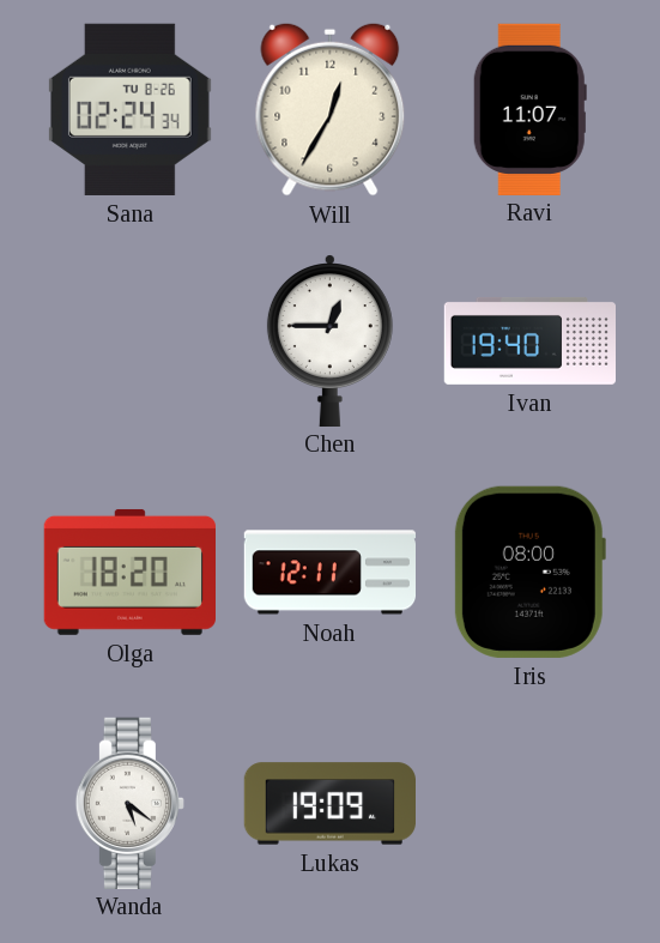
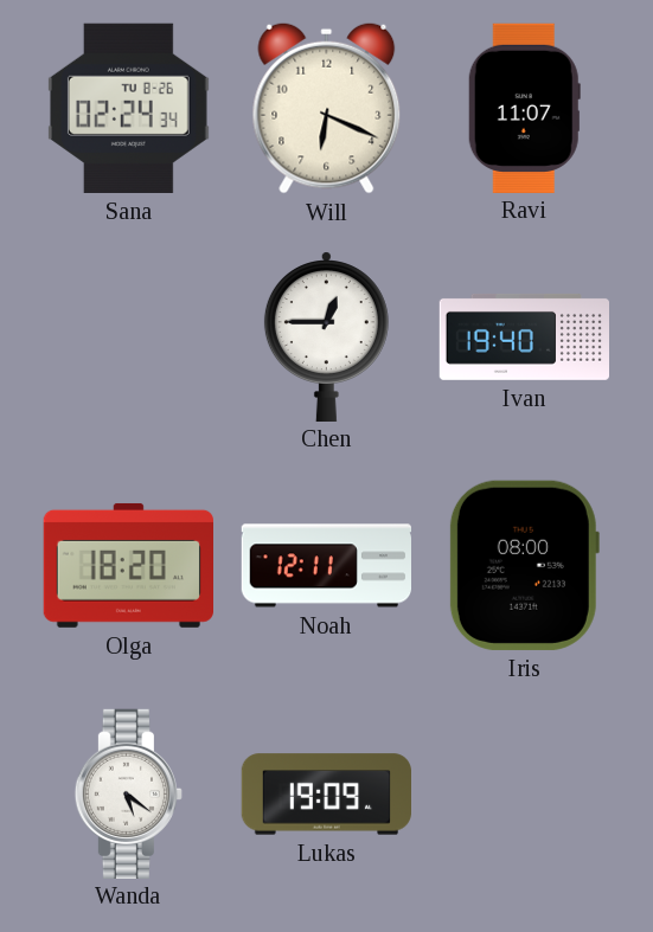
Will: 12:35 -> 6:19 (327, 108)
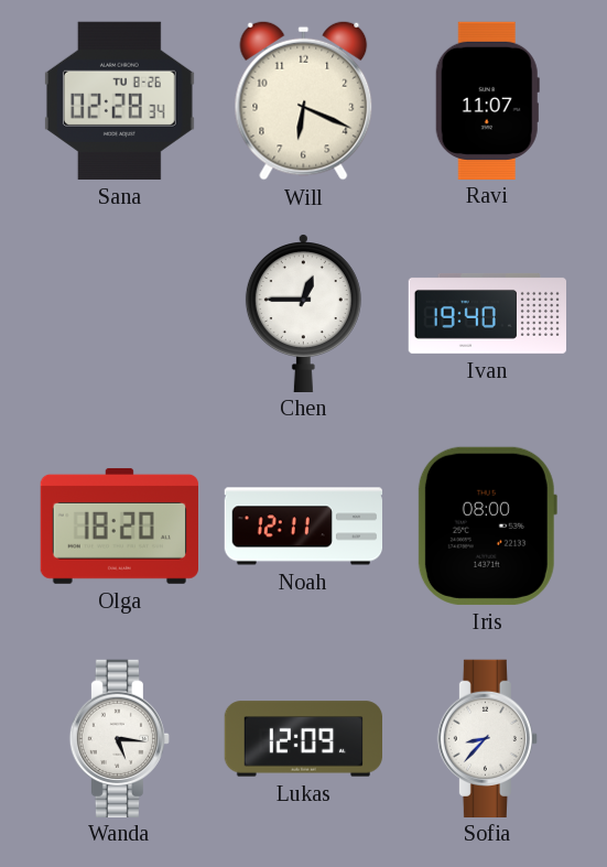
Sana: 02:24 -> 02:28 (119, 100)
Wanda: 5:21 -> 5:16 (119, 738)
Lukas: 19:09 -> 12:09 (304, 739)
Sofia: none -> 8:37 (487, 738)
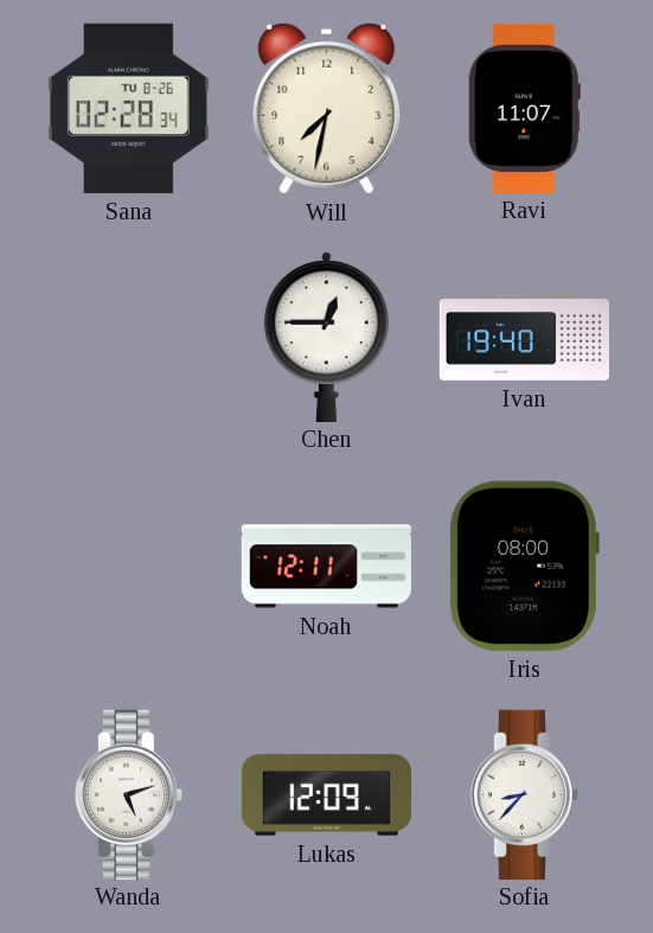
Will: 6:19 -> 7:32 (327, 108)
Olga: 18:20 -> none (119, 525)
Wanda: 5:16 -> 5:12 (128, 794)
